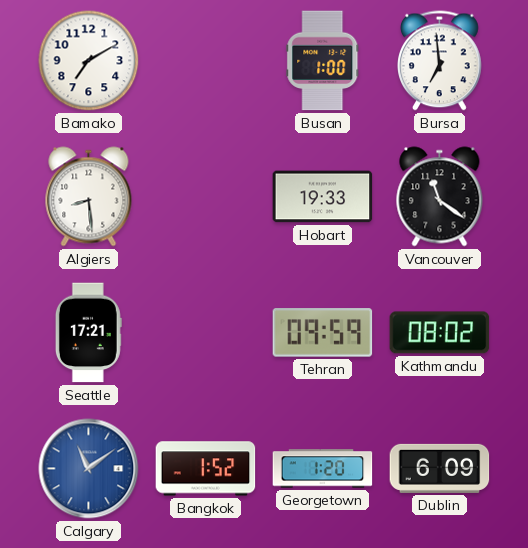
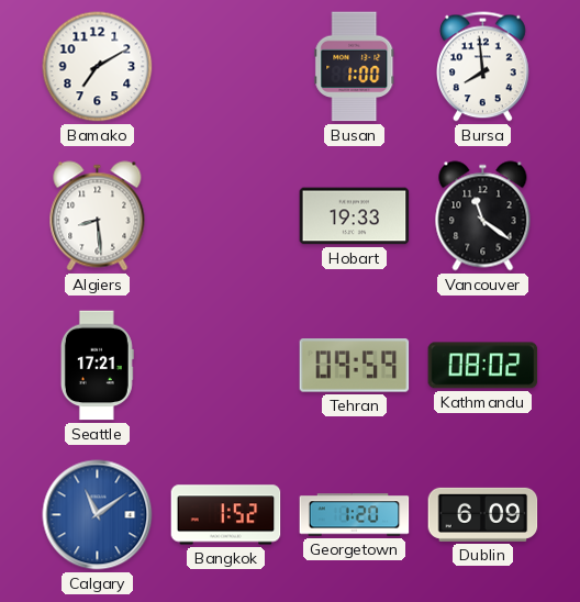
Bursa: 6:59 -> 7:59 (483, 67)
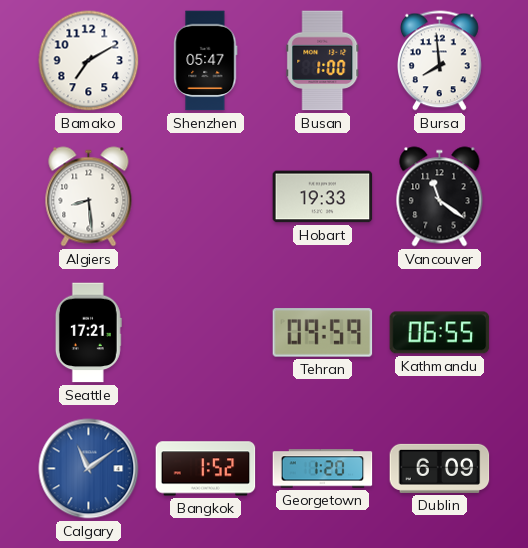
Shenzhen: none -> 05:47 (206, 61)
Kathmandu: 08:02 -> 06:55 (440, 333)
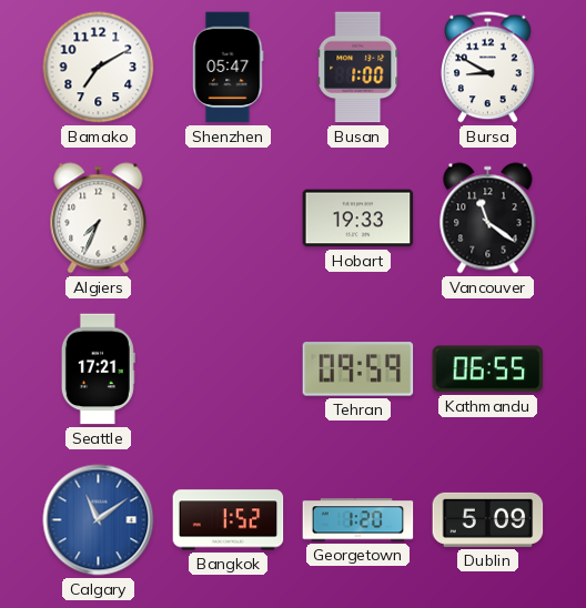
Bursa: 7:59 -> 8:50 (488, 68)
Algiers: 8:29 -> 7:34 (99, 219)
Dublin: 6:09 -> 5:09 (488, 519)
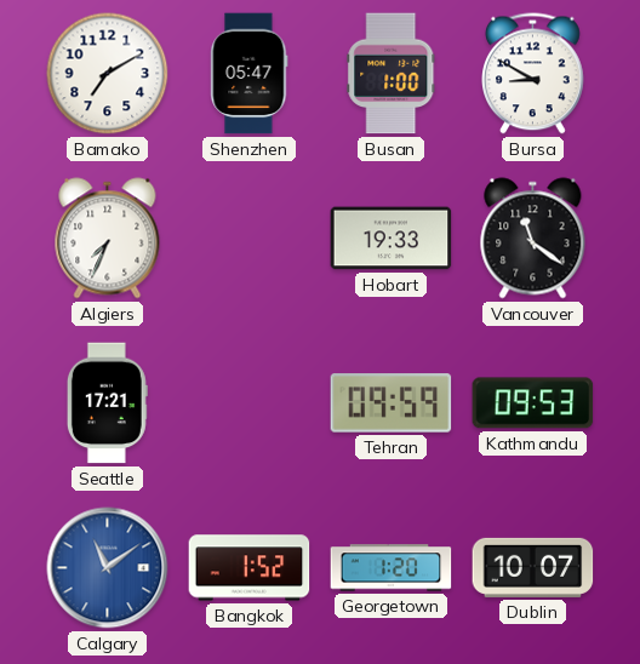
Kathmandu: 06:55 -> 09:53 (533, 403)
Dublin: 5:09 -> 10:07 (533, 567)
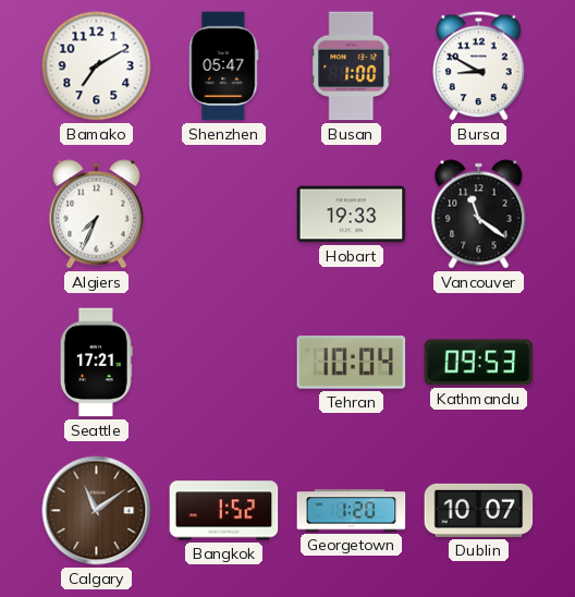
Tehran: 09:59 -> 10:04 (352, 363)
Calgary dial: blue -> brown (97, 511)
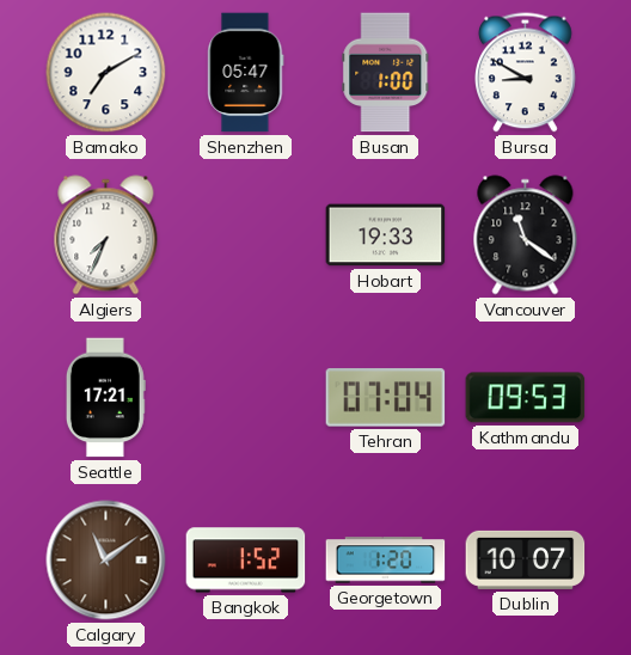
Tehran: 10:04 -> 07:04 (386, 398)
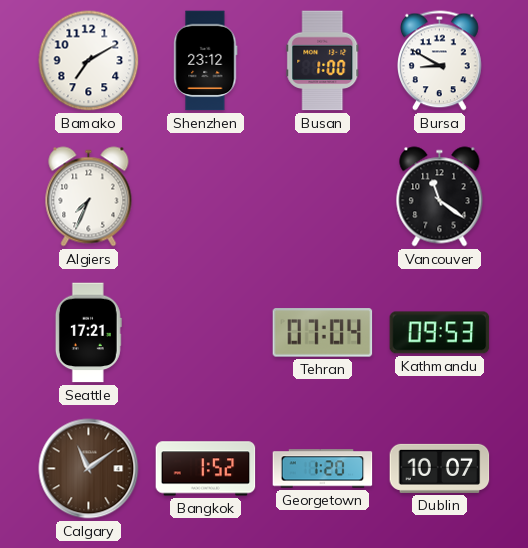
Shenzhen: 05:47 -> 23:12 (206, 61)
Hobart: 19:33 -> none (386, 235)
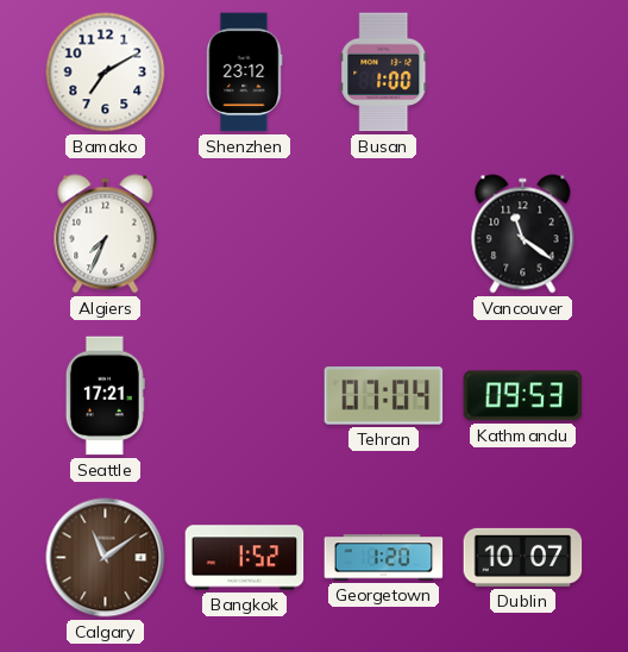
Bursa: 8:50 -> none (440, 61)
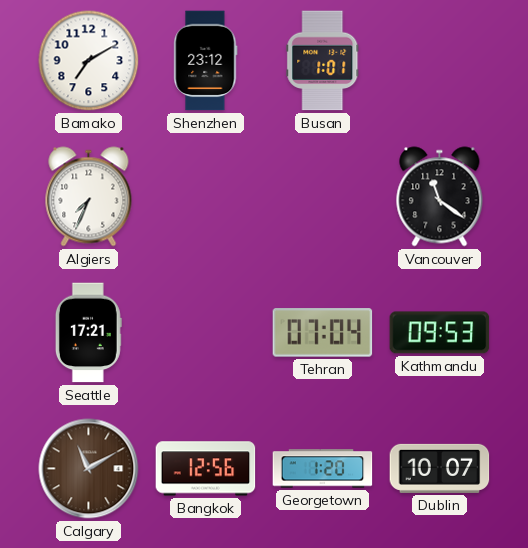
Busan: 1:00 -> 1:01 (323, 61)
Calgary: 11:09 -> 11:10 (89, 469)
Bangkok: 1:52 -> 12:56 (206, 469)
